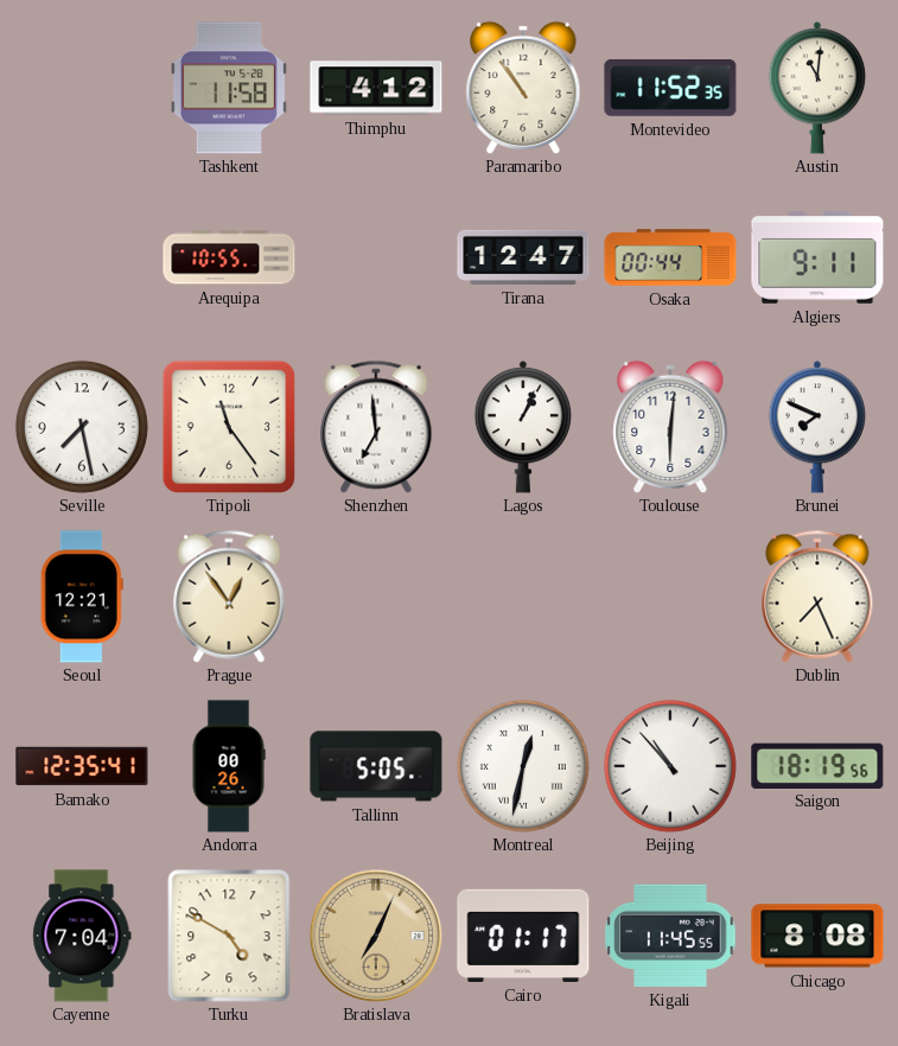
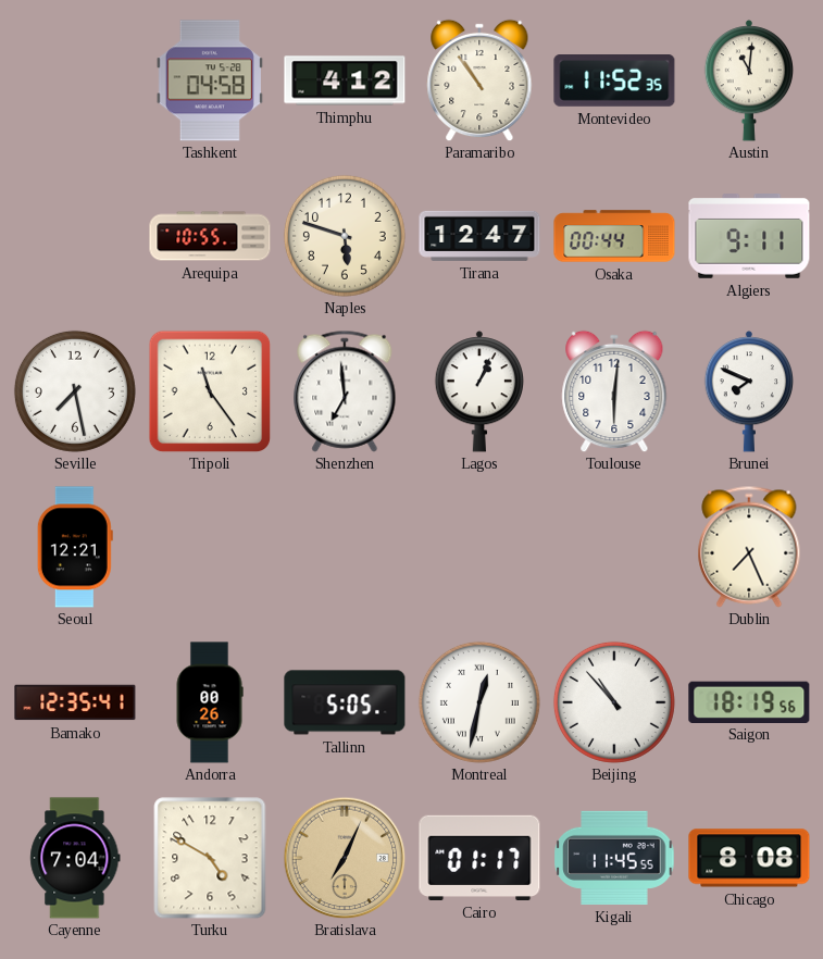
Tashkent: 11:58 -> 04:58 (210, 80)
Naples: none -> 5:48 (345, 236)
Prague: 12:54 -> none (229, 597)
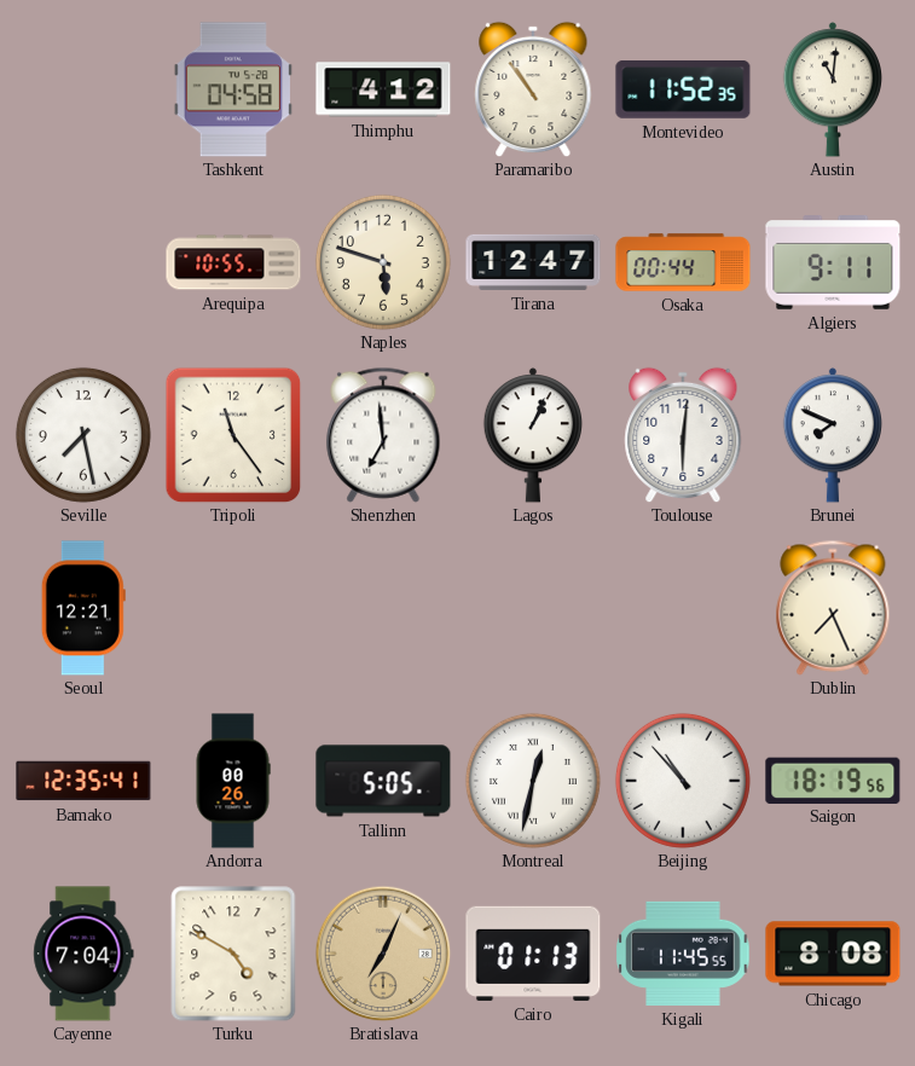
Cairo: 01:17 -> 01:13 (533, 954)
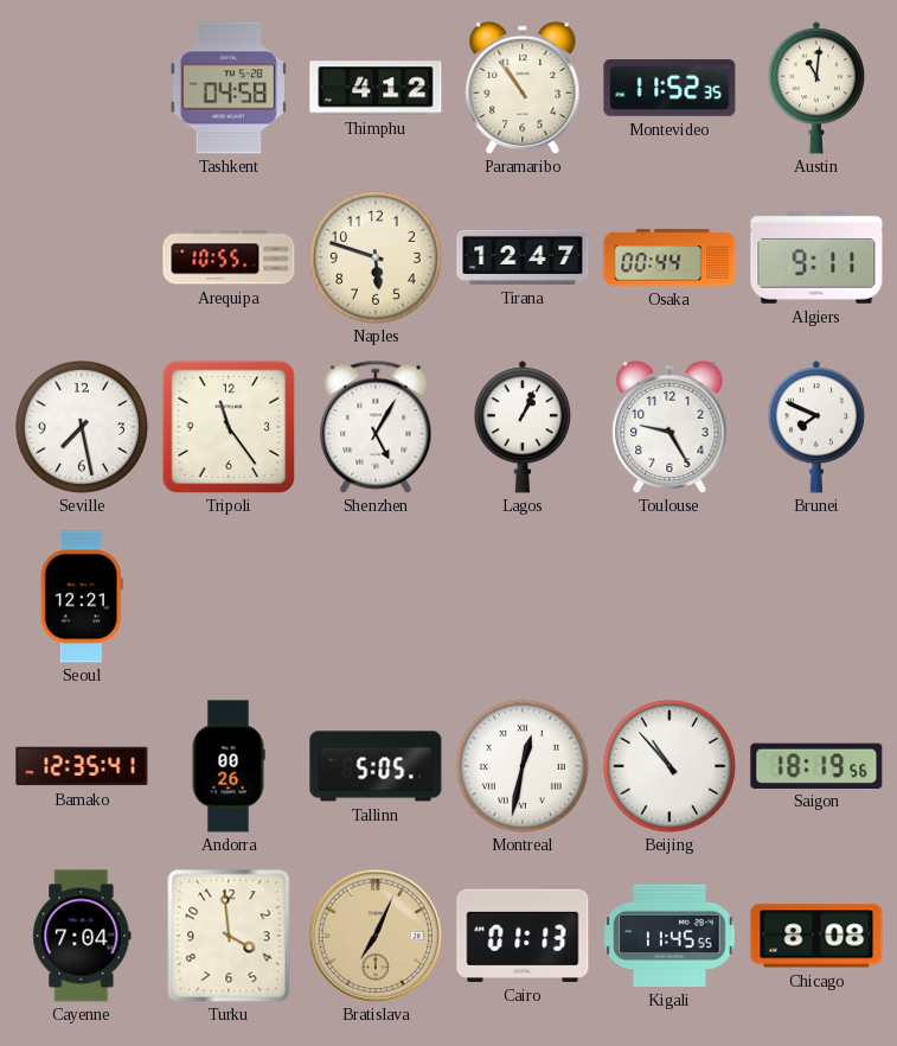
Shenzhen: 6:59 -> 5:05 (376, 427)
Toulouse: 6:01 -> 9:25 (669, 427)
Dublin: 7:26 -> none (833, 608)
Turku: 4:50 -> 3:59 (229, 936)
